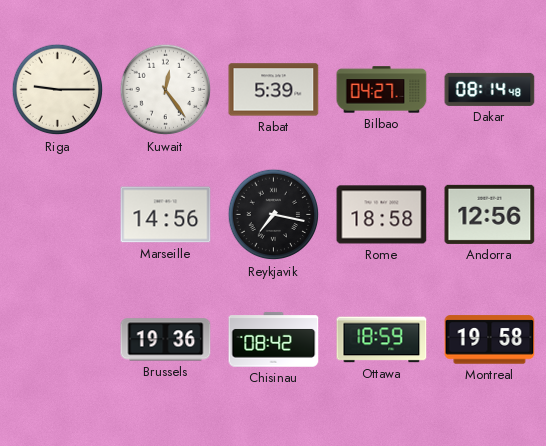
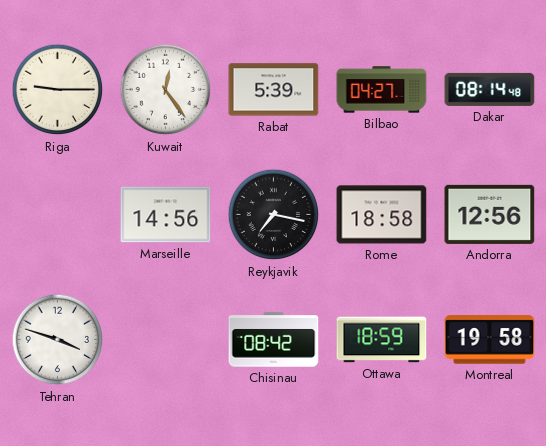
Tehran: none -> 3:48 (58, 340)
Brussels: 19:36 -> none (166, 340)
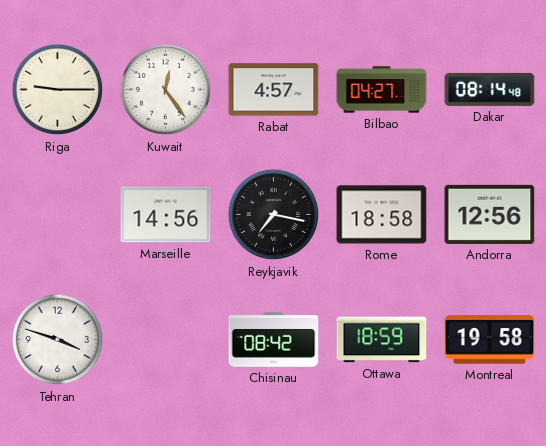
Rabat: 5:39 -> 4:57 (274, 90)
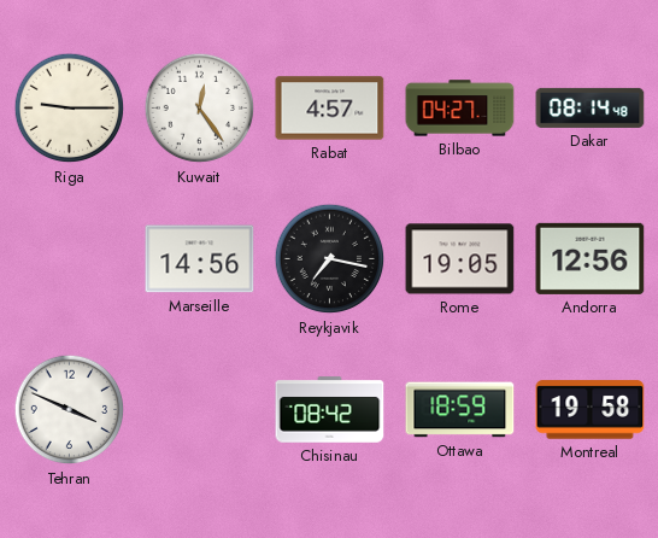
Rome: 18:58 -> 19:05 (460, 259)
Tehran: 3:48 -> 3:49 (70, 410)
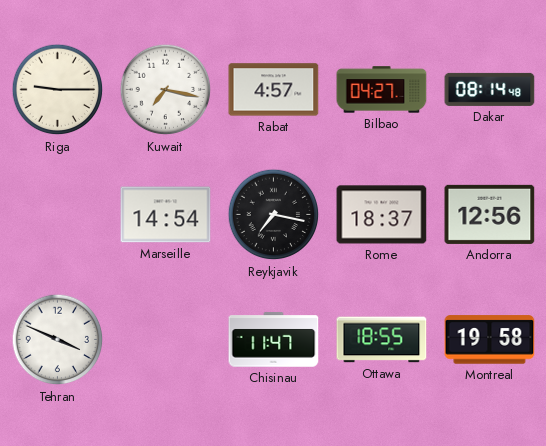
Kuwait: 12:24 -> 7:17 (166, 90)
Marseille: 14:56 -> 14:54 (166, 215)
Rome: 19:05 -> 18:37 (382, 215)
Chisinau: 08:42 -> 11:47 (274, 340)
Ottawa: 18:59 -> 18:55 (382, 340)
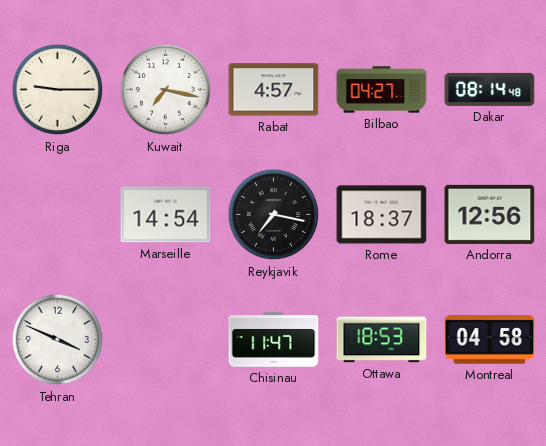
Ottawa: 18:55 -> 18:53 (382, 340)
Montreal: 19:58 -> 04:58 (490, 340)
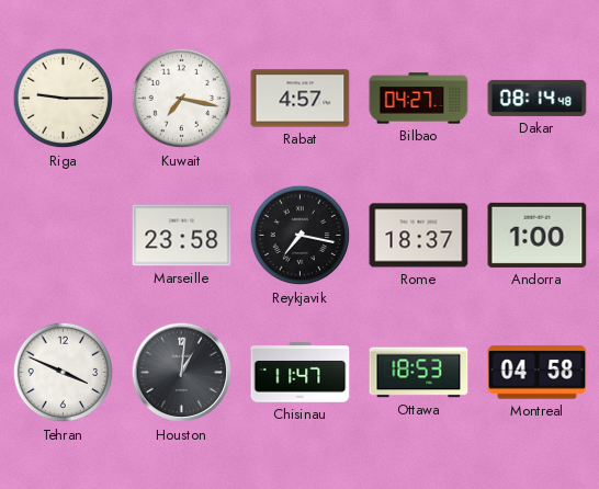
Marseille: 14:54 -> 23:58 (182, 236)
Andorra: 12:56 -> 1:00 (538, 235)
Houston: none -> 1:01 (182, 373)
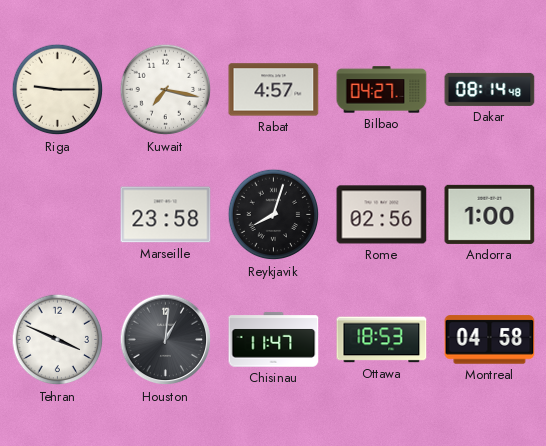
Reykjavik: 7:17 -> 8:03 (274, 215)
Rome: 18:37 -> 02:56 (382, 215)
